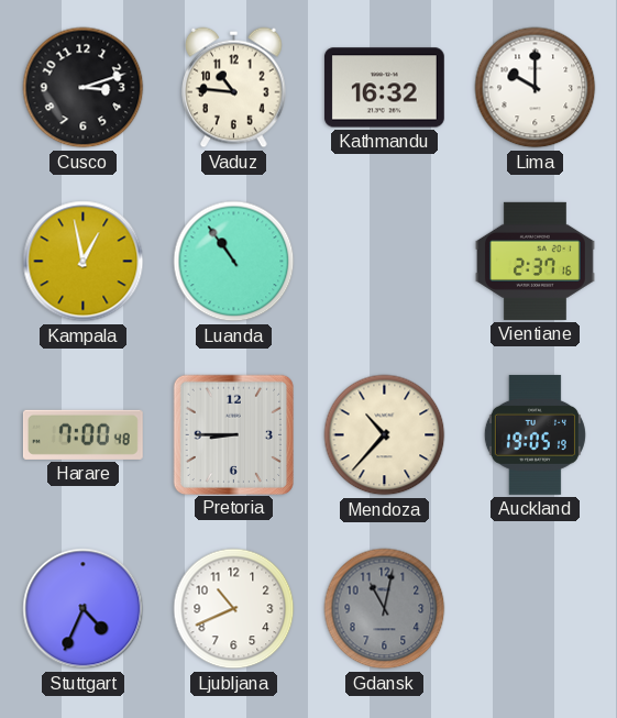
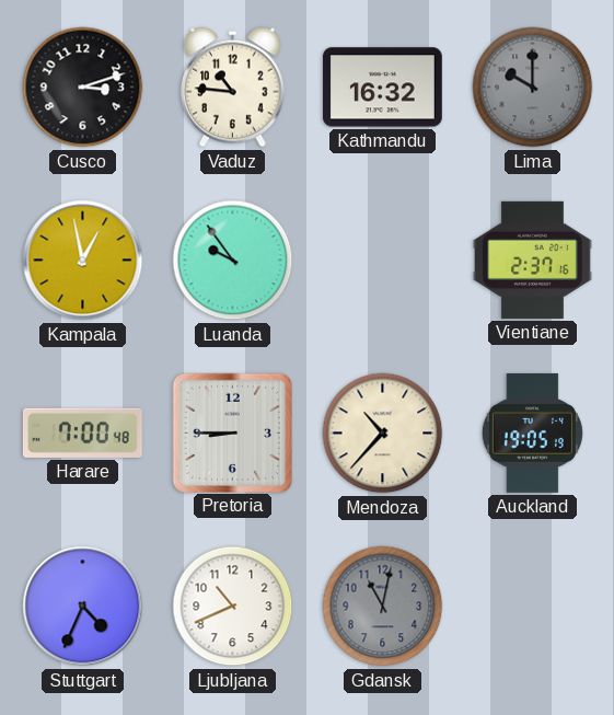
Lima dial: white -> grey (533, 88)
Luanda: 10:54 -> 9:54 (233, 261)
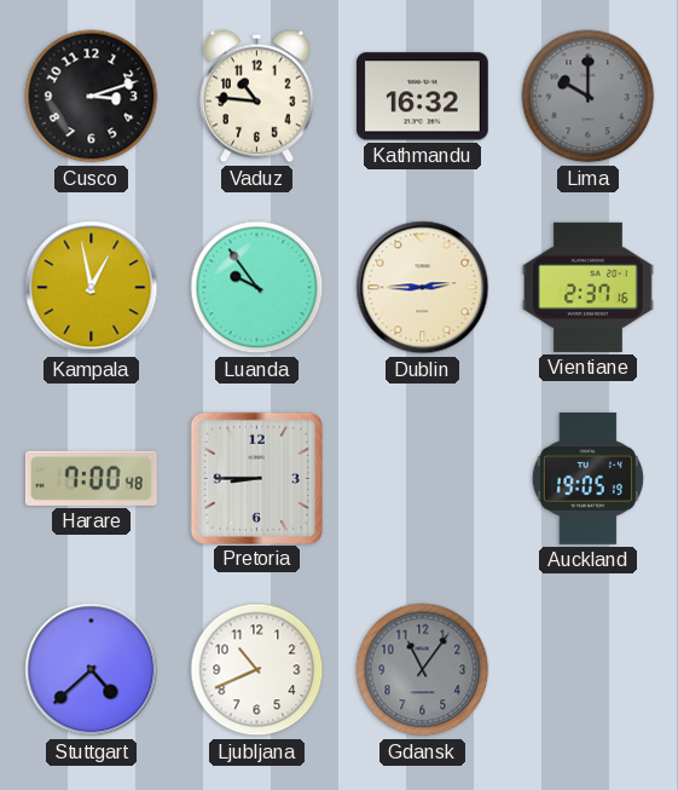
Dublin: none -> 2:45 (423, 288)
Mendoza: 10:37 -> none (383, 434)
Stuttgart: 4:34 -> 4:38 (92, 670)
Gdansk: 11:02 -> 11:06 (423, 670)
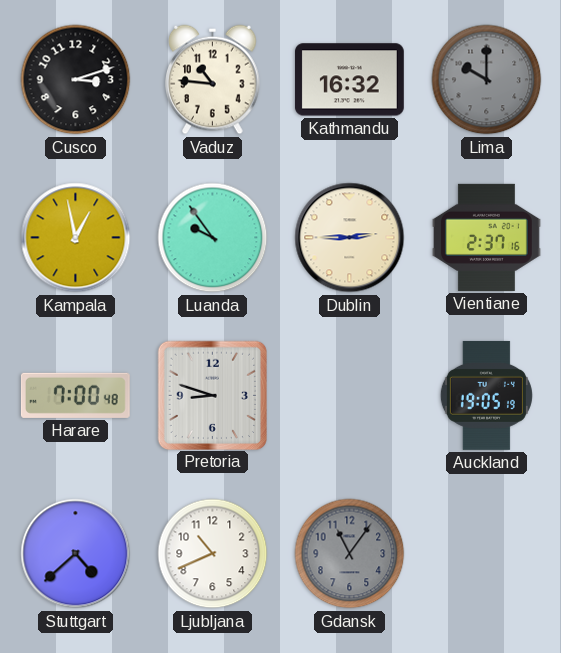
Pretoria: 8:45 -> 8:48 (212, 395)
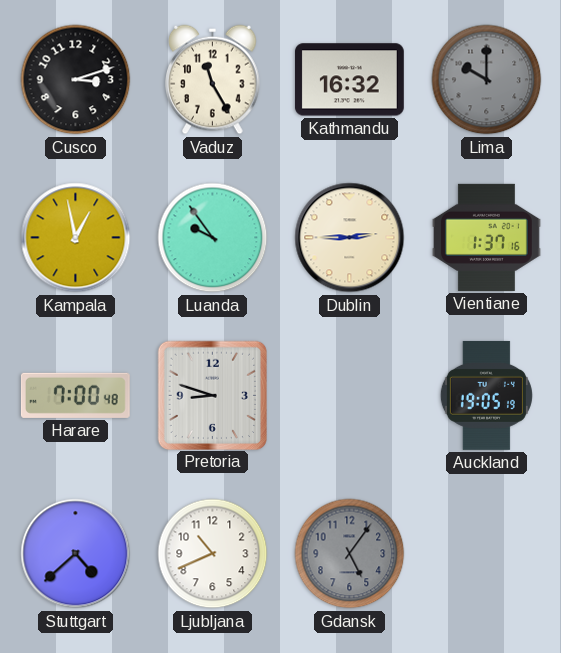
Vaduz: 10:46 -> 11:25 (213, 80)
Vientiane: 2:37 -> 1:37 (486, 237)
Gdansk: 11:06 -> 5:06 (350, 554)
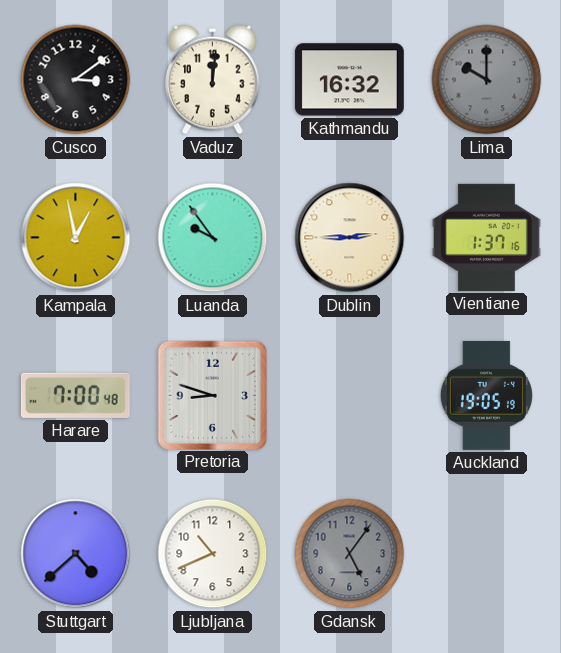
Cusco: 3:12 -> 3:09 (76, 80)
Vaduz: 11:25 -> 12:01 (213, 80)
